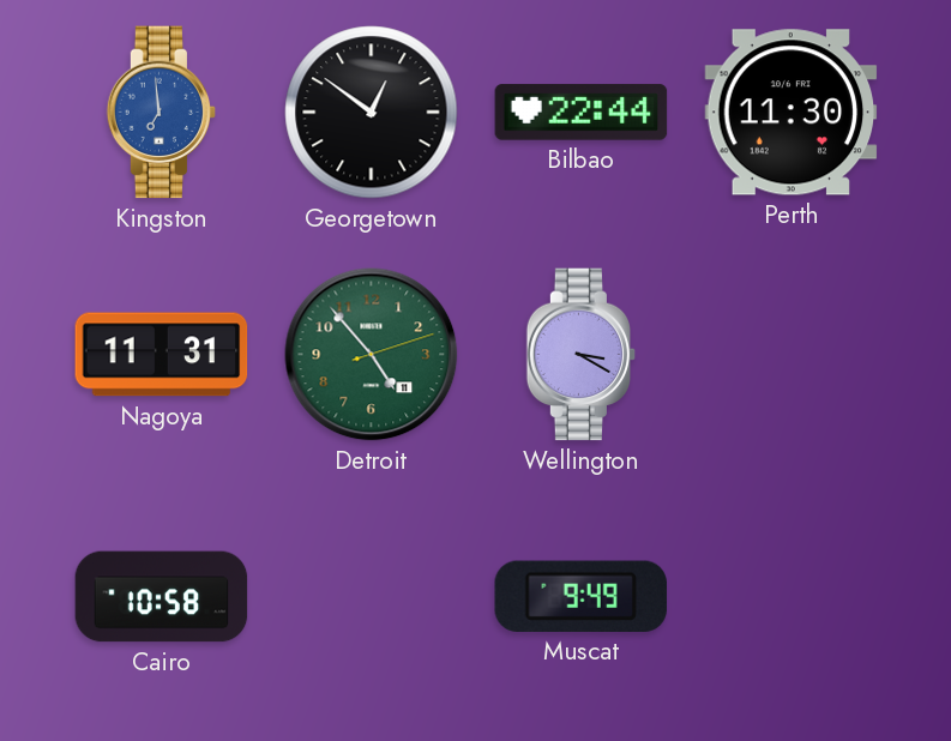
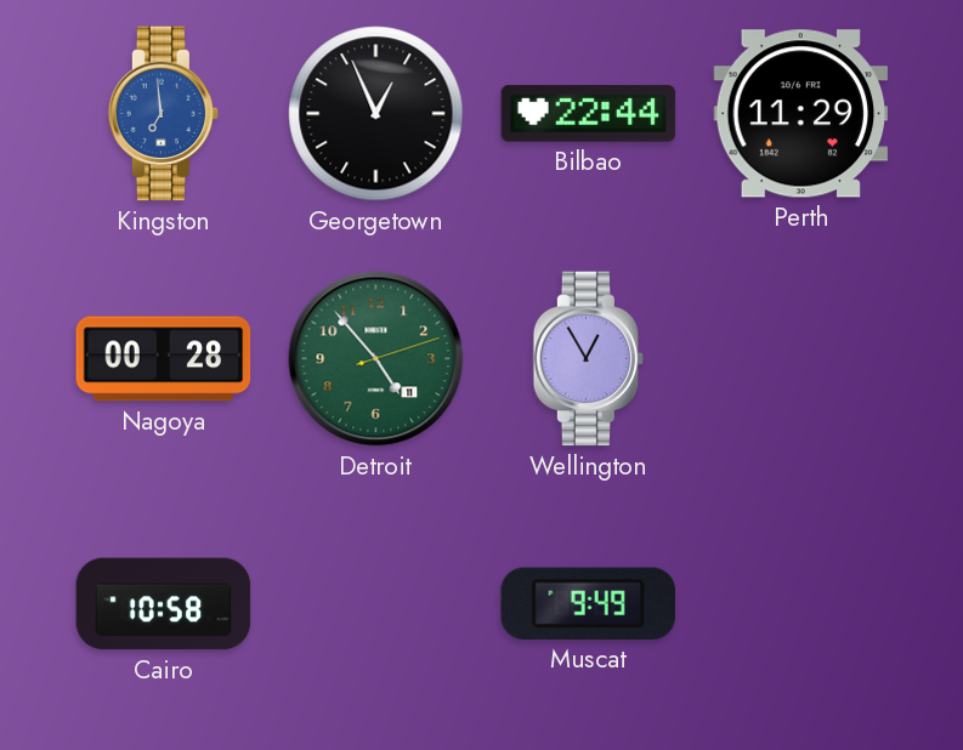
Georgetown: 12:51 -> 12:56 (376, 114)
Perth: 11:30 -> 11:29 (801, 114)
Nagoya: 11:31 -> 00:28 (164, 359)
Wellington: 3:20 -> 12:55 (589, 359)
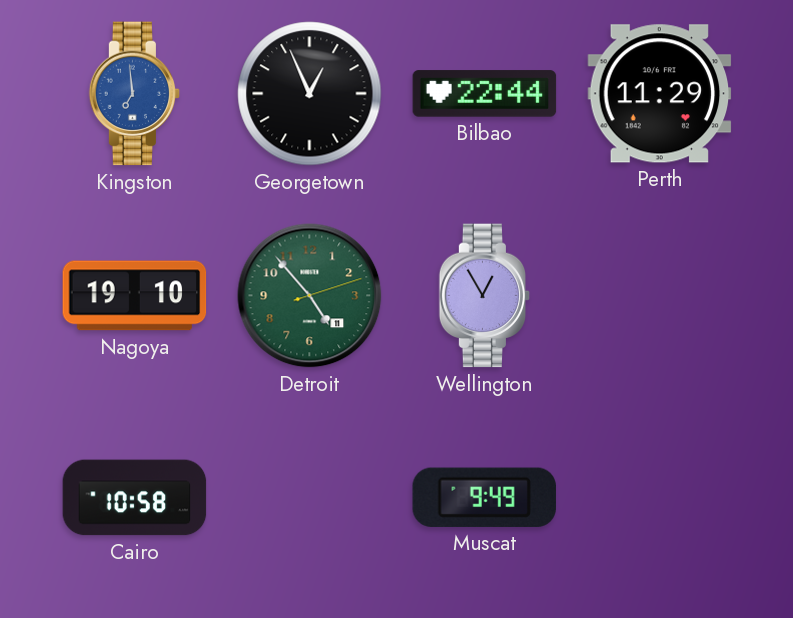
Nagoya: 00:28 -> 19:10 (135, 296)
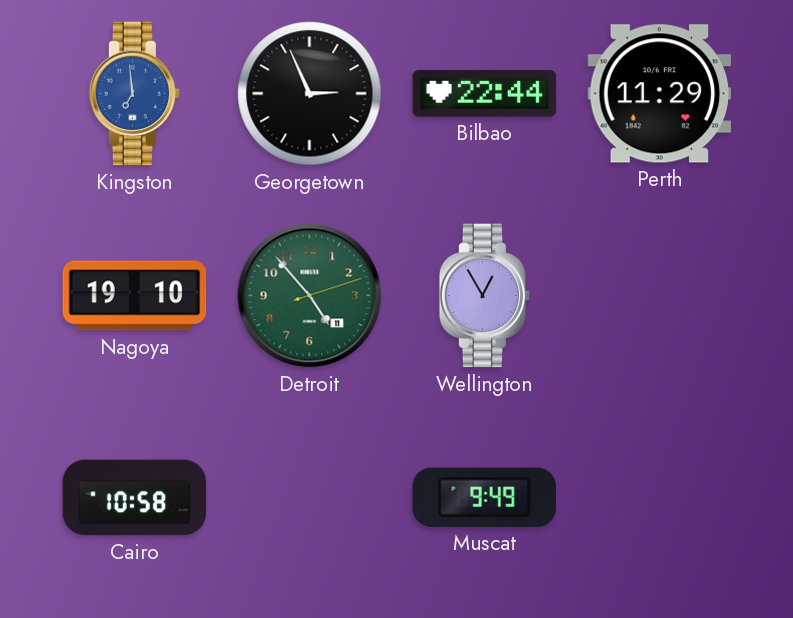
Georgetown: 12:56 -> 2:56 (310, 94)
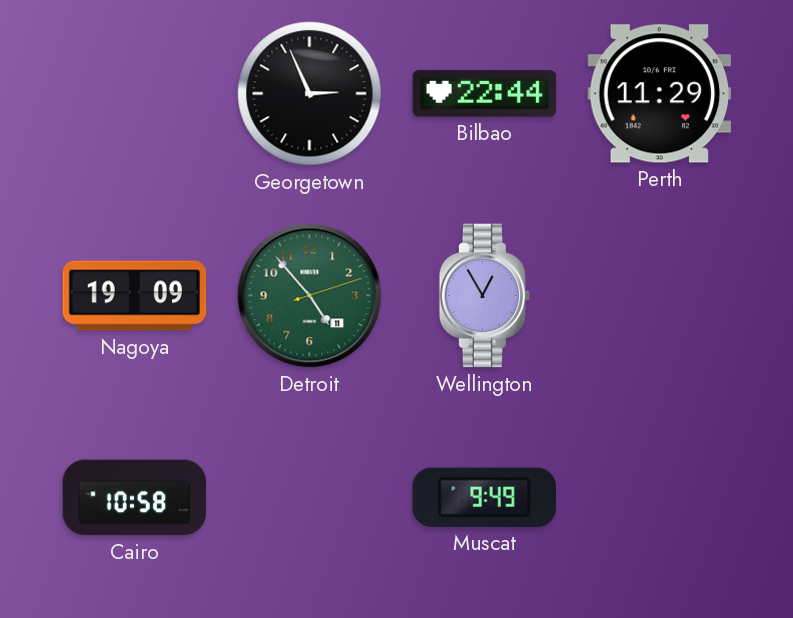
Kingston: 6:59 -> none (135, 94)
Nagoya: 19:10 -> 19:09 (135, 296)
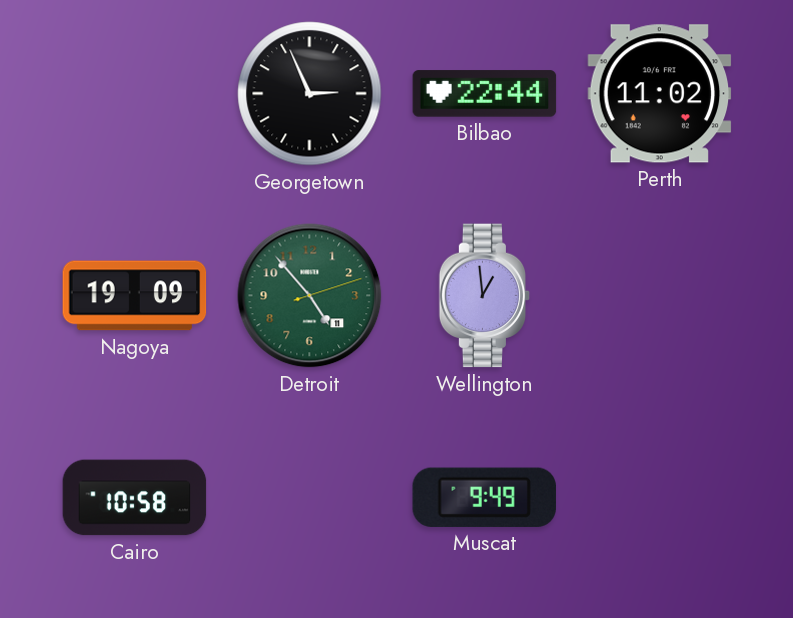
Perth: 11:29 -> 11:02 (660, 94)
Wellington: 12:55 -> 12:59 (485, 296)
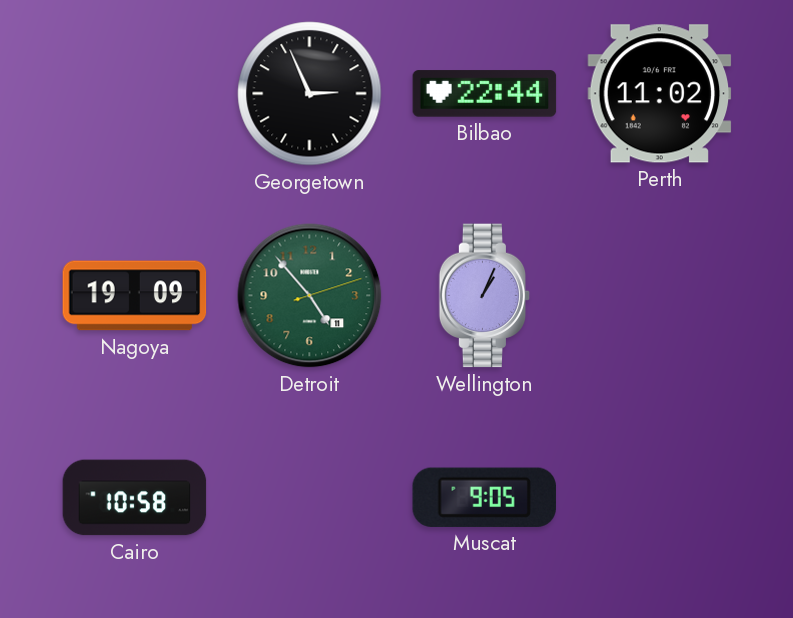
Wellington: 12:59 -> 1:04 (485, 296)
Muscat: 9:49 -> 9:05 (484, 497)
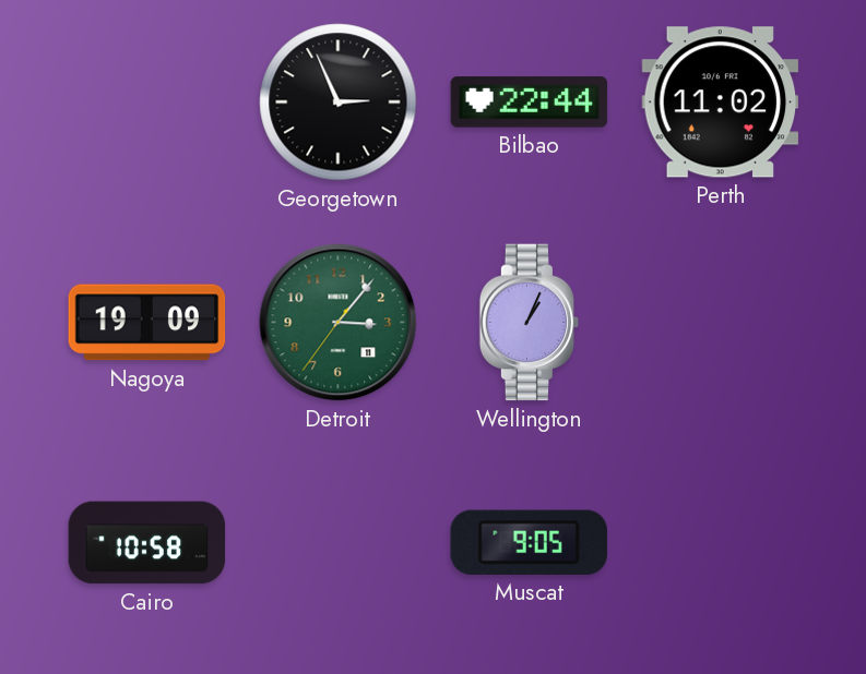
Detroit: 4:53 -> 3:06 (339, 323)
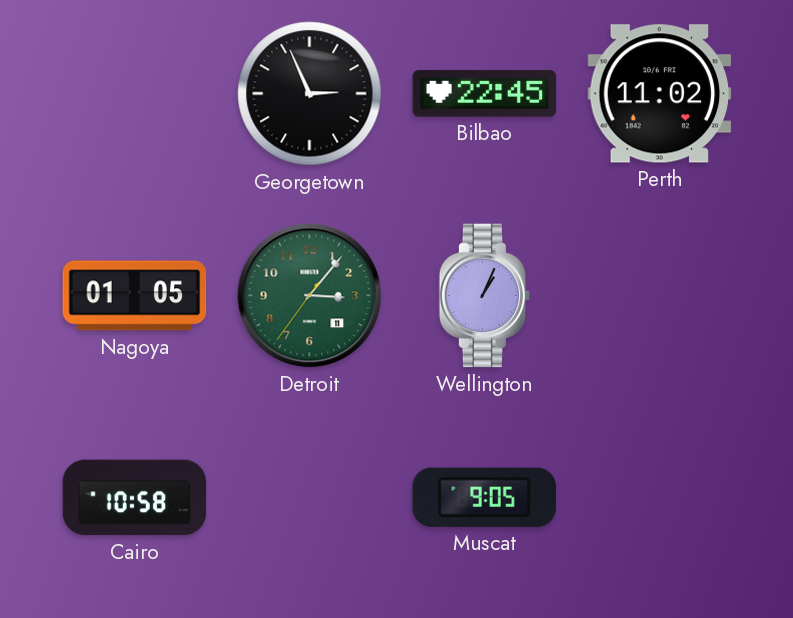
Bilbao: 22:44 -> 22:45 (485, 94)
Nagoya: 19:09 -> 01:05 (135, 296)
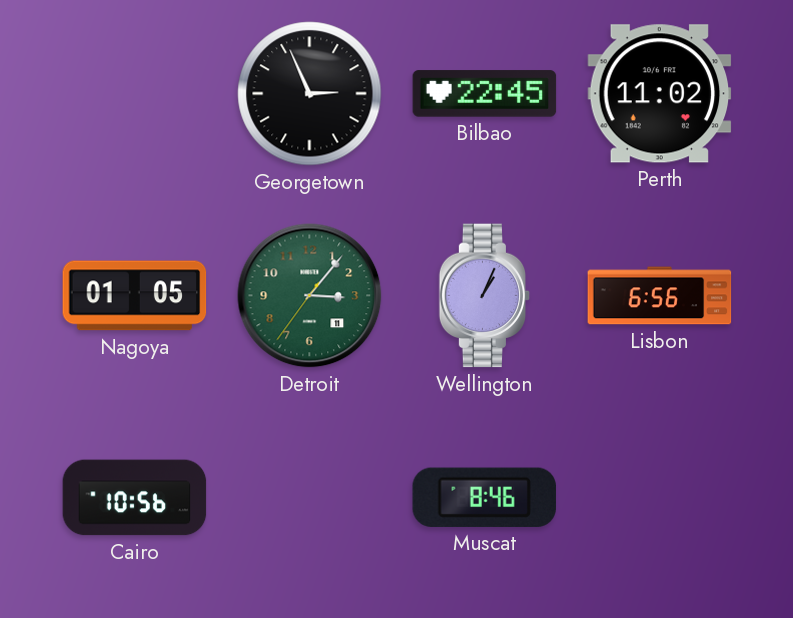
Lisbon: none -> 6:56 (660, 296)
Cairo: 10:58 -> 10:56 (135, 498)
Muscat: 9:05 -> 8:46 (484, 497)
